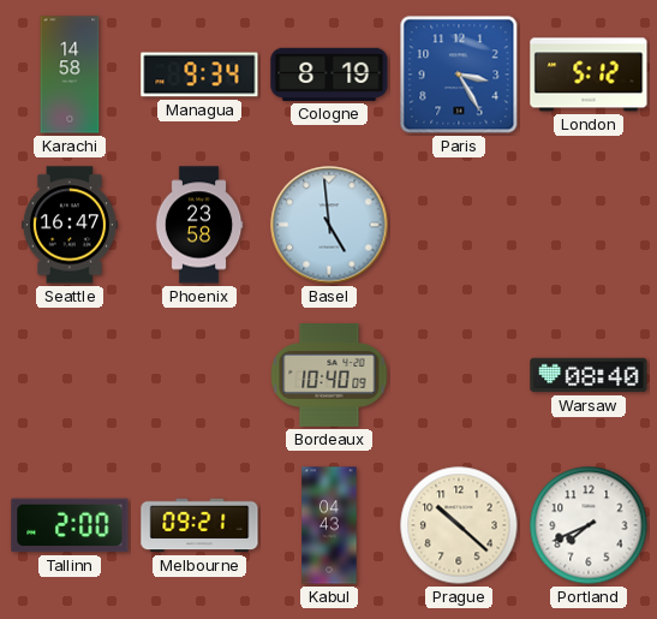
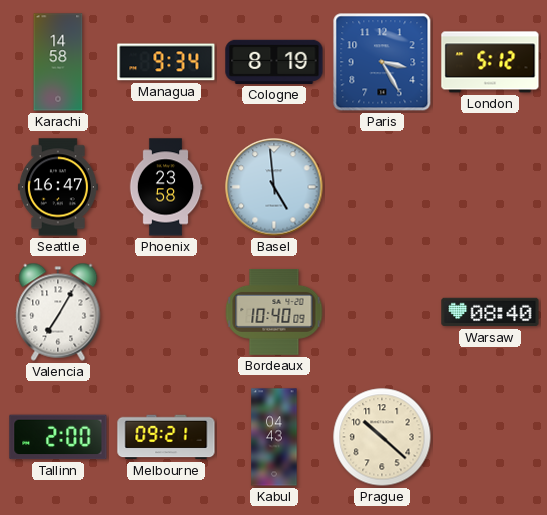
Valencia: none -> 7:05 (58, 312)
Portland: 7:41 -> none (589, 525)
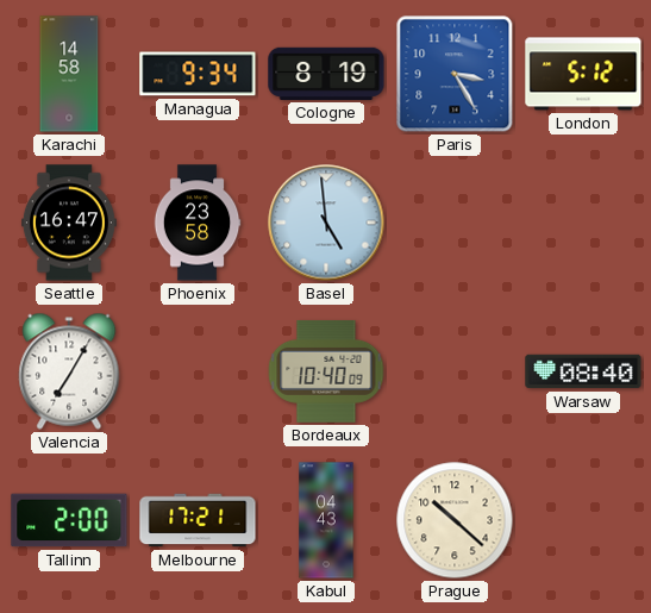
Melbourne: 09:21 -> 17:21 (198, 520)
